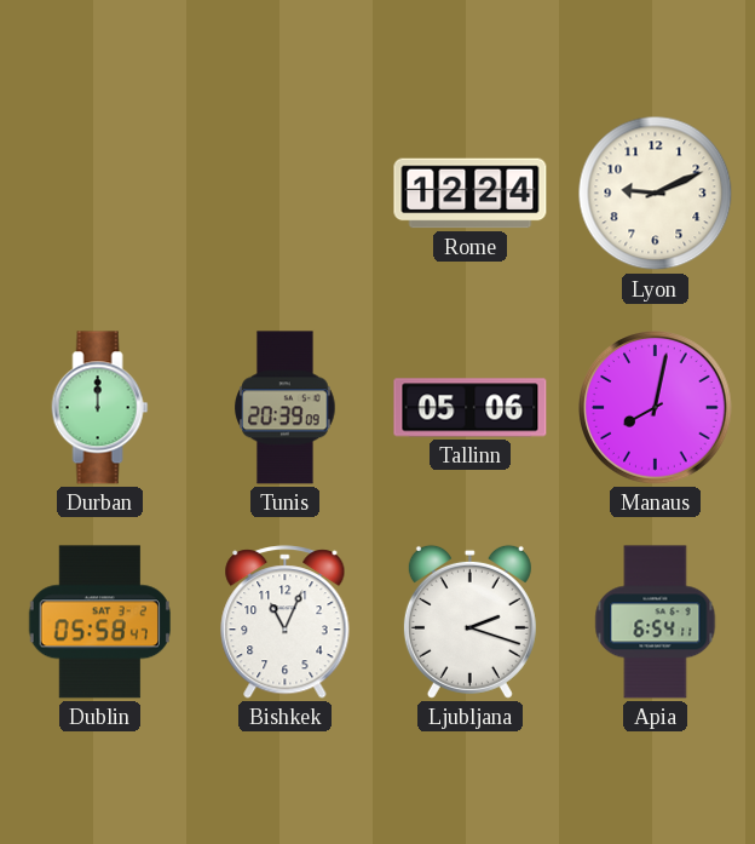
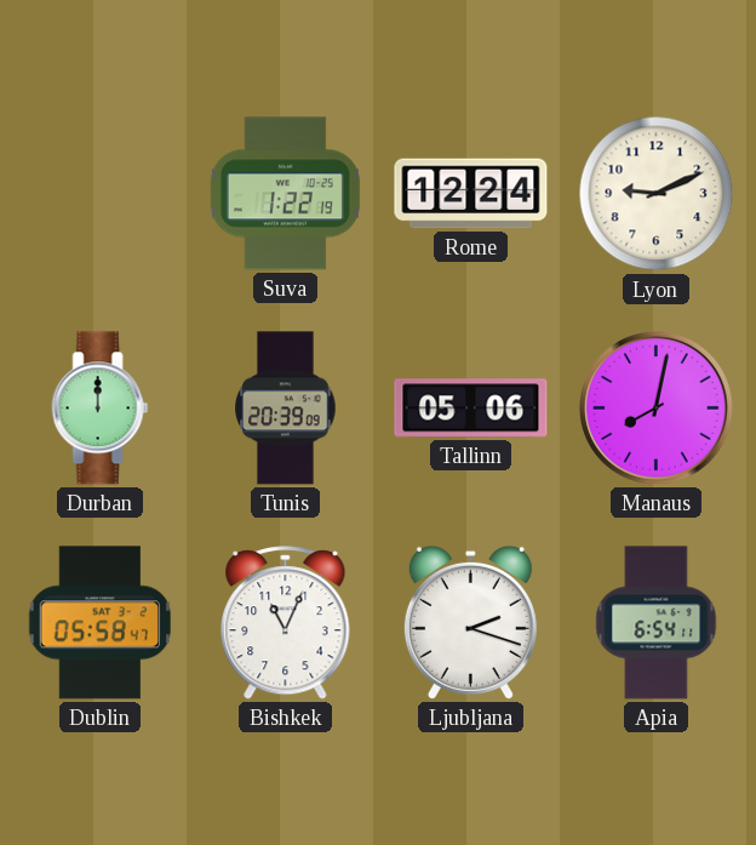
Suva: none -> 1:22 (285, 194)
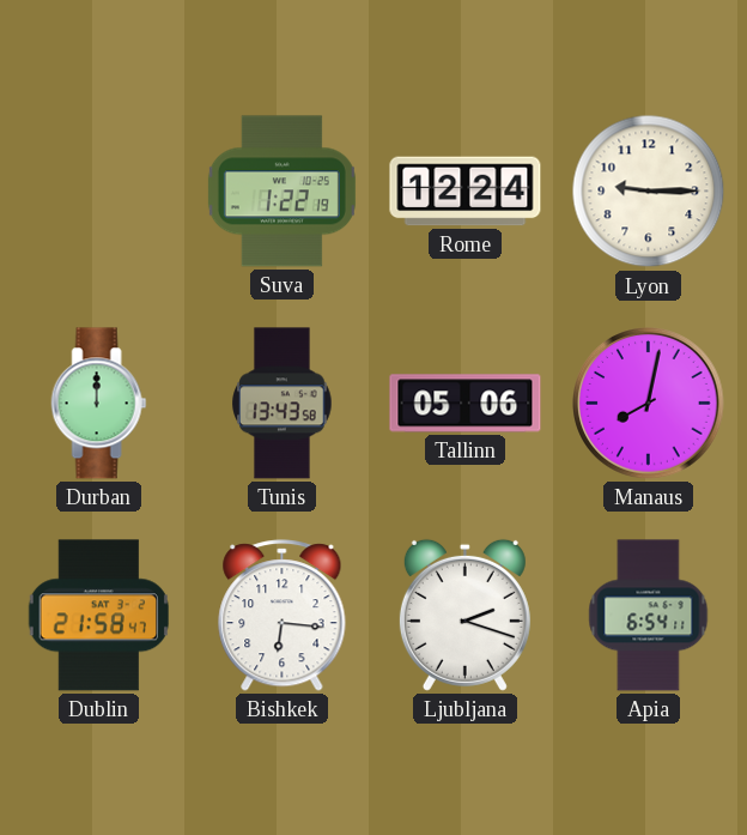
Lyon: 9:11 -> 9:15 (649, 192)
Tunis: 20:39 -> 13:43 (283, 404)
Dublin: 05:58 -> 21:58 (98, 616)
Bishkek: 11:04 -> 6:16 (283, 616)
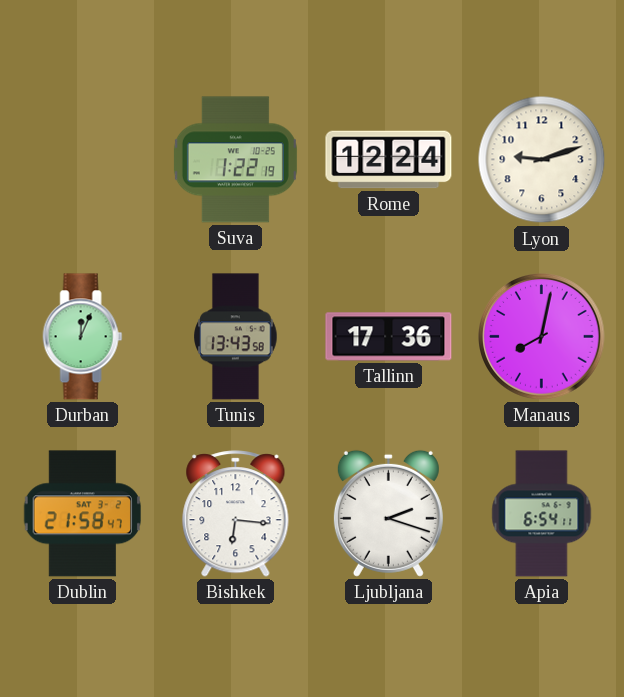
Lyon: 9:15 -> 9:12 (542, 160)
Durban: 12:00 -> 12:04 (83, 337)
Tallinn: 05:06 -> 17:36 (389, 337)
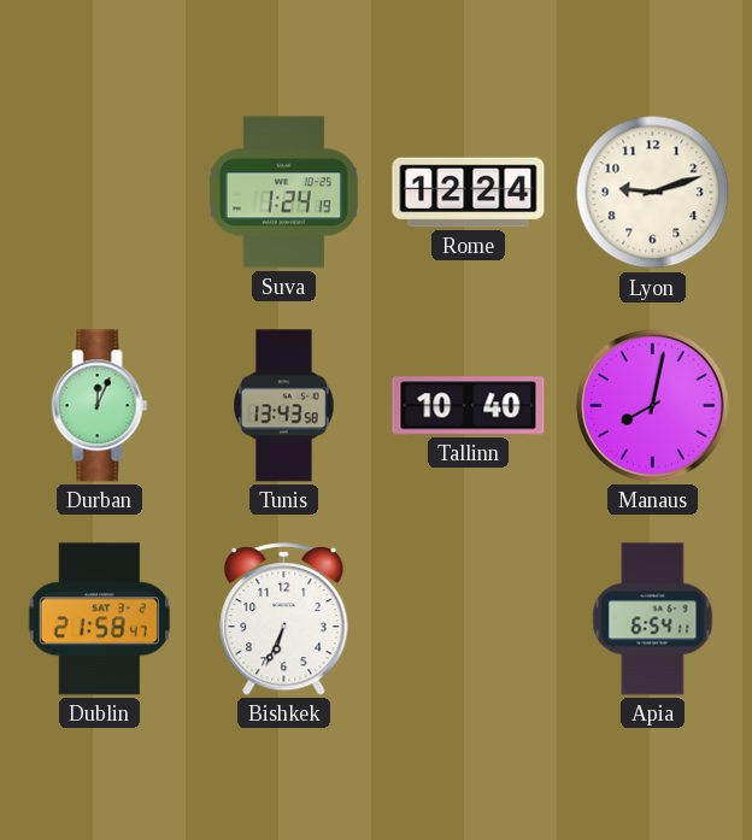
Suva: 1:22 -> 1:24 (283, 193)
Tallinn: 17:36 -> 10:40 (469, 406)
Bishkek: 6:16 -> 6:34 (284, 619)
Ljubljana: 2:18 -> none (388, 513)
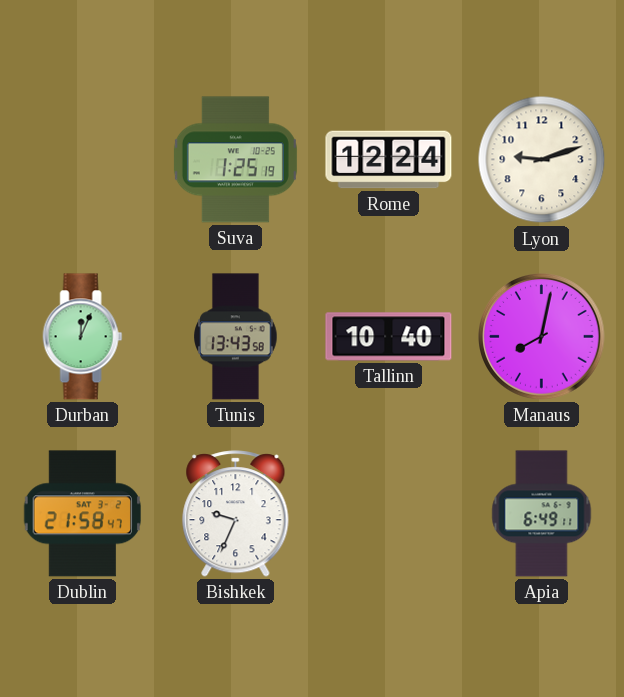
Suva: 1:24 -> 1:25 (235, 160)
Bishkek: 6:34 -> 9:34 (236, 514)
Apia: 6:54 -> 6:49 (542, 514)
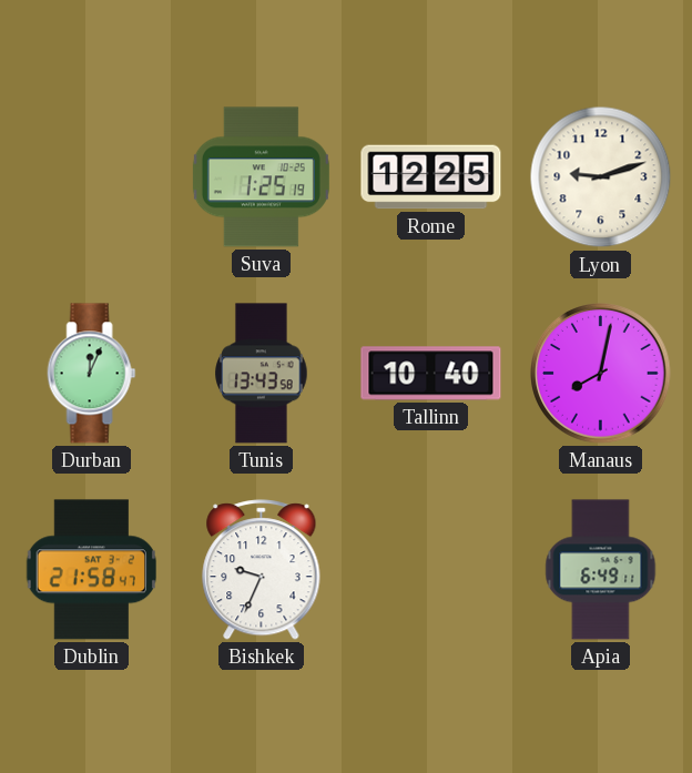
Rome: 12:24 -> 12:25 (431, 177)
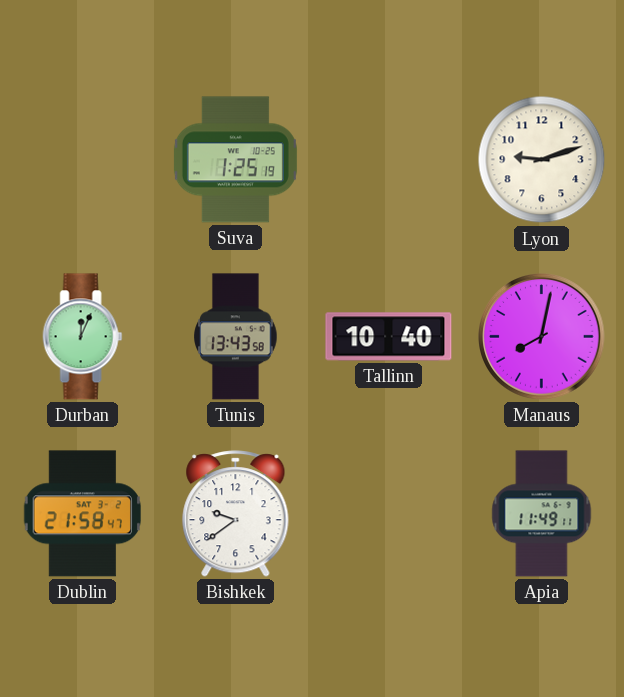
Rome: 12:25 -> none (431, 177)
Bishkek: 9:34 -> 9:39 (236, 514)
Apia: 6:49 -> 11:49 (542, 514)
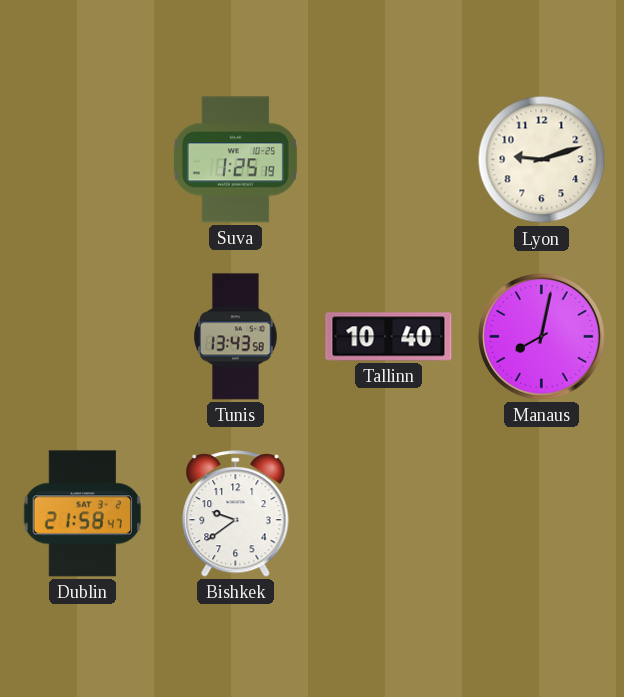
Durban: 12:04 -> none (83, 337)
Apia: 11:49 -> none (542, 514)
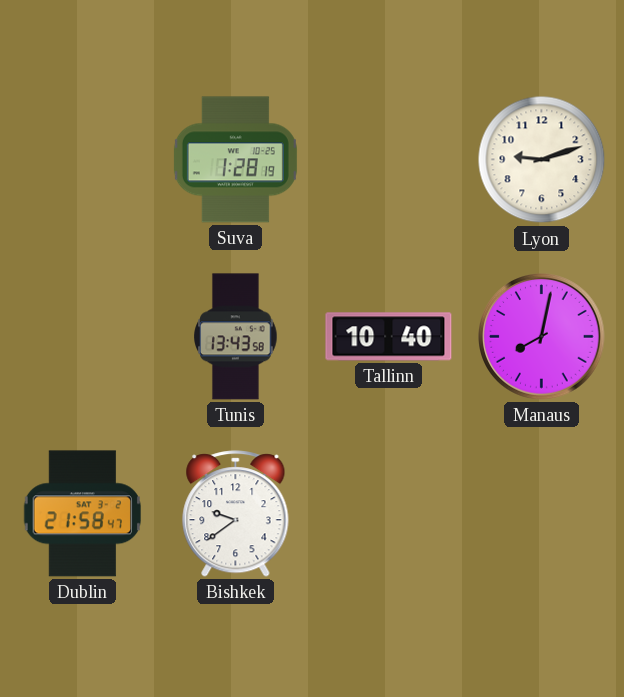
Suva: 1:25 -> 1:28 (235, 160)
